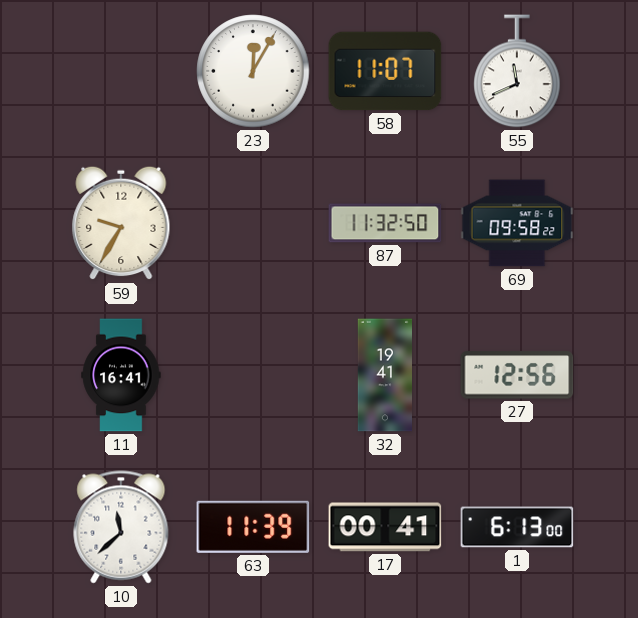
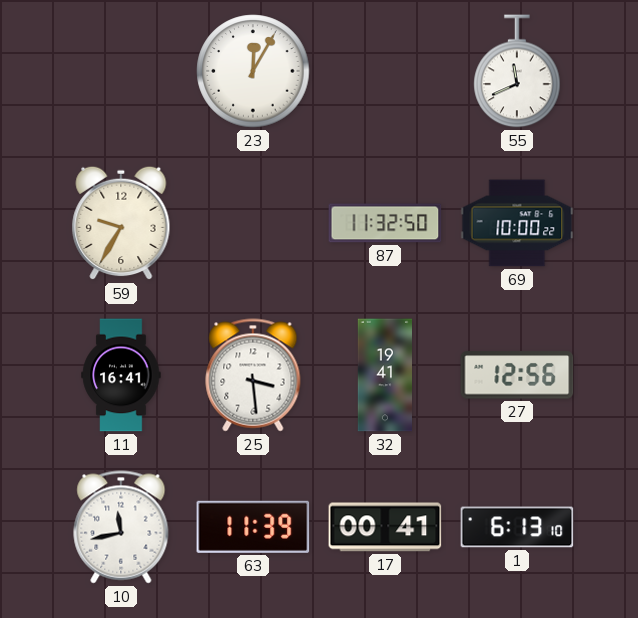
58: 11:07 -> none (385, 71)
69: 09:58 -> 10:00 (517, 223)
25: none -> 3:29 (253, 375)
10: 11:38 -> 11:43 (121, 527)
1: 6:13:00 -> 6:13:10 (517, 527)
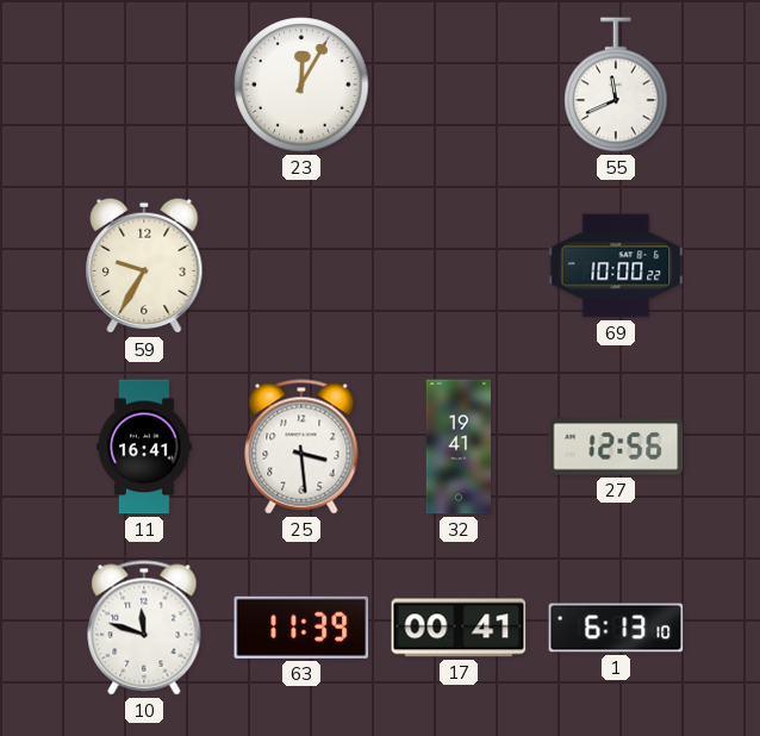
87: 11:32 -> none (385, 223)
10: 11:43 -> 11:48 (144, 628)
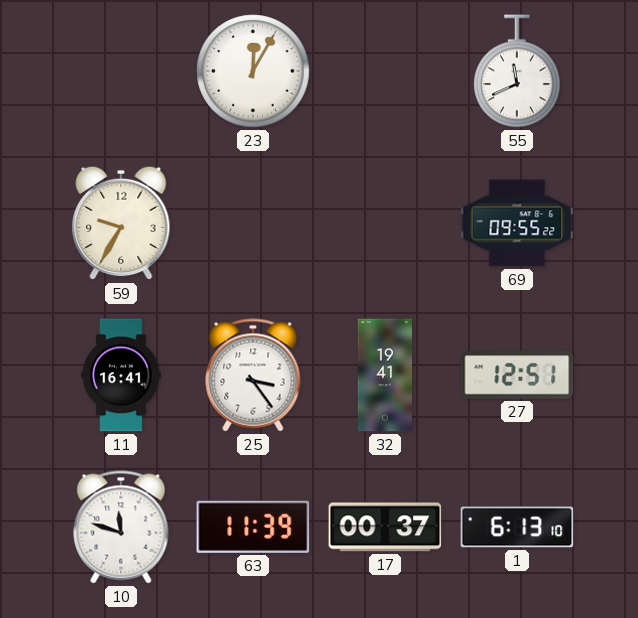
69: 10:00 -> 09:55 (517, 223)
25: 3:29 -> 3:24 (253, 375)
27: 12:56 -> 12:51 (517, 375)
17: 00:41 -> 00:37 (385, 527)
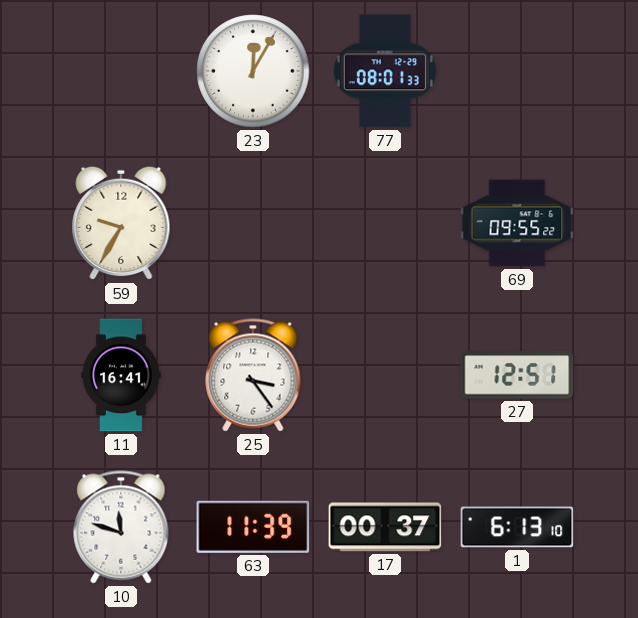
77: none -> 08:01 (385, 71)
55: 11:41 -> none (517, 71)
32: 19:41 -> none (384, 375)
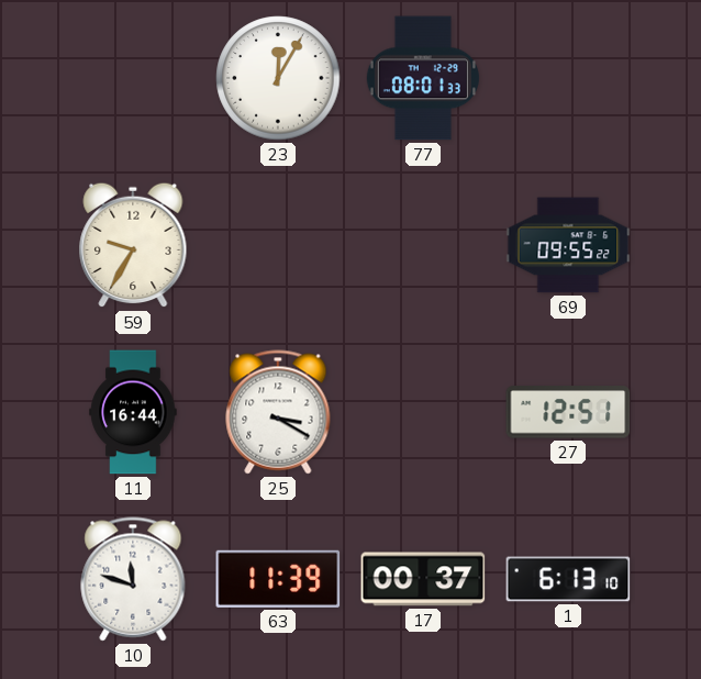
11: 16:41 -> 16:44 (133, 412)
25: 3:24 -> 3:20 (278, 412)
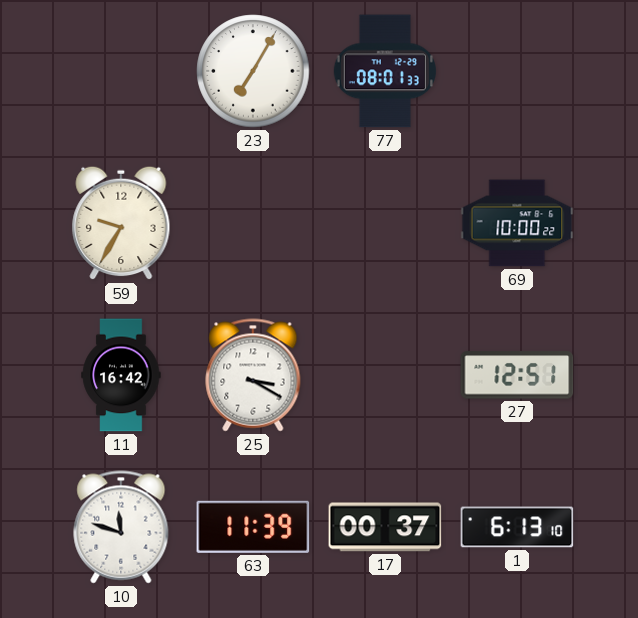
23: 12:05 -> 7:05 (253, 71)
69: 09:55 -> 10:00 (517, 223)
11: 16:44 -> 16:42 (121, 375)
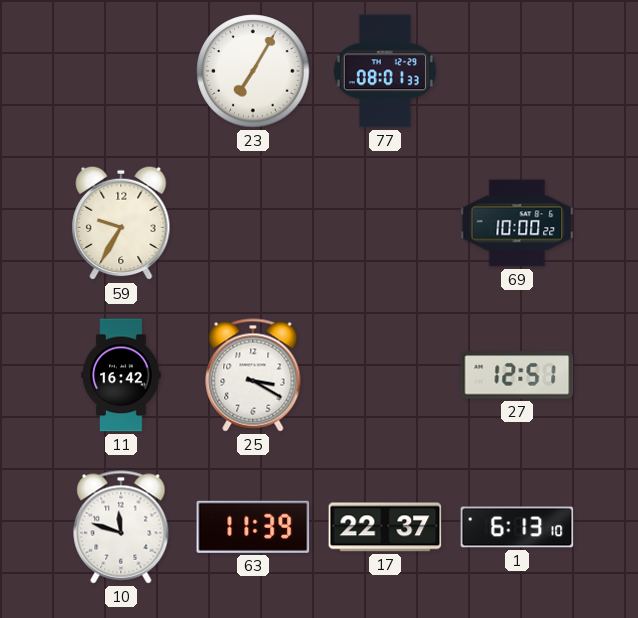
17: 00:37 -> 22:37 (385, 527)
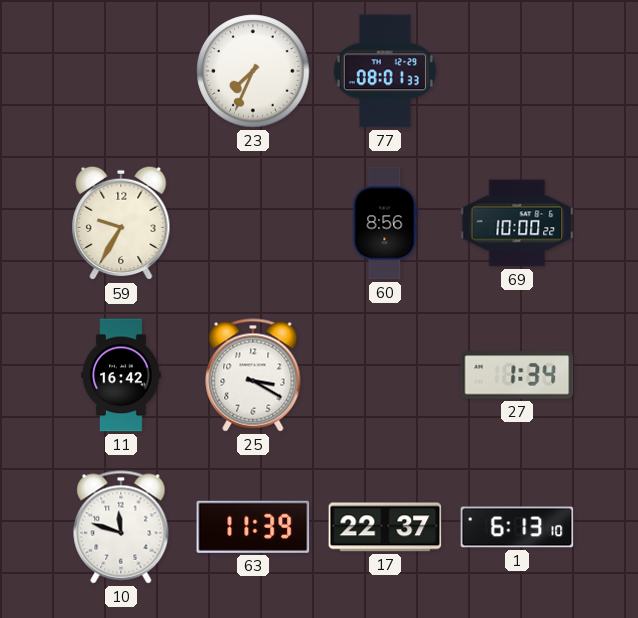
23: 7:05 -> 7:34 (253, 71)
60: none -> 8:56 (385, 223)
27: 12:51 -> 1:34 (517, 375)
